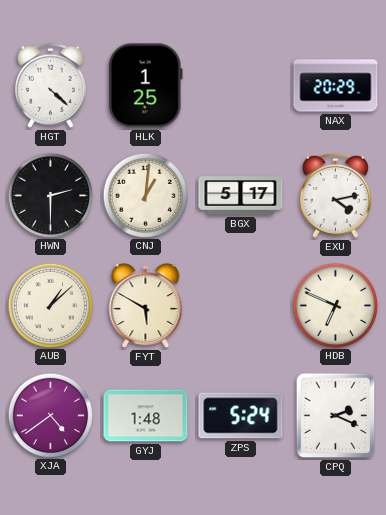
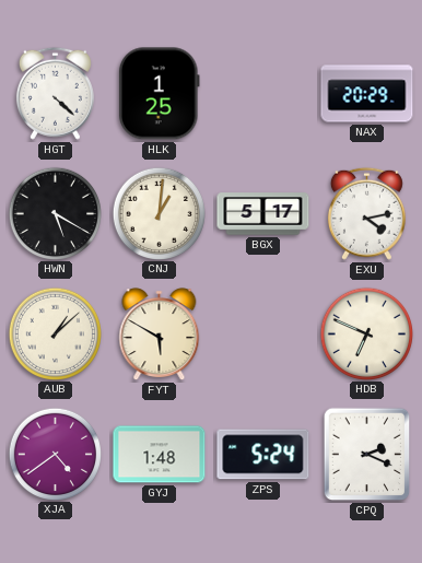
HWN: 2:30 -> 5:20 (55, 213)
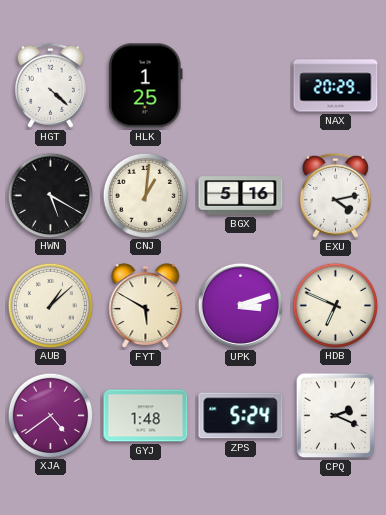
BGX: 5:17 -> 5:16 (241, 196)
UPK: none -> 3:12 (240, 305)
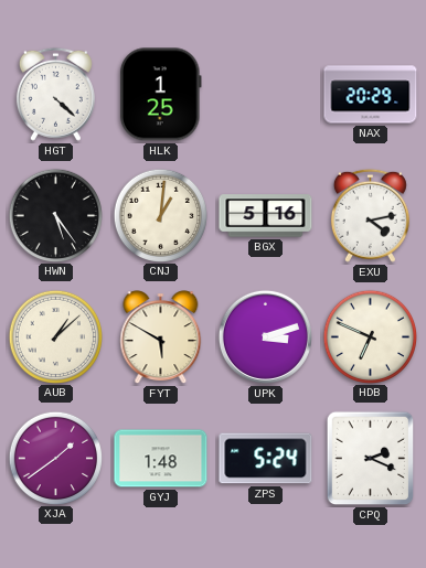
HWN: 5:20 -> 5:24 (55, 215)
XJA: 4:39 -> 1:39 (55, 458)
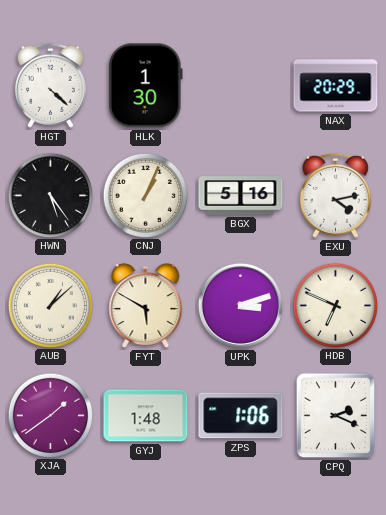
HLK: 1:25 -> 1:30 (145, 86)
CNJ: 1:01 -> 1:04 (145, 195)
ZPS: 5:24 -> 1:06 (241, 416)
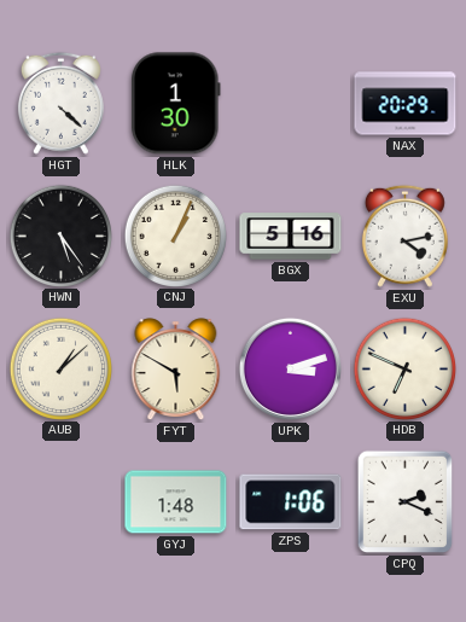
XJA: 1:39 -> none (50, 415)
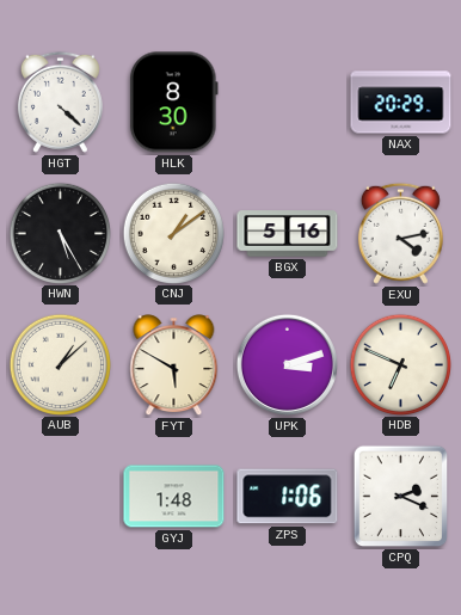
HLK: 1:30 -> 8:30 (173, 103)
HWN: 5:24 -> 5:25 (60, 233)
CNJ: 1:04 -> 1:09 (173, 233)
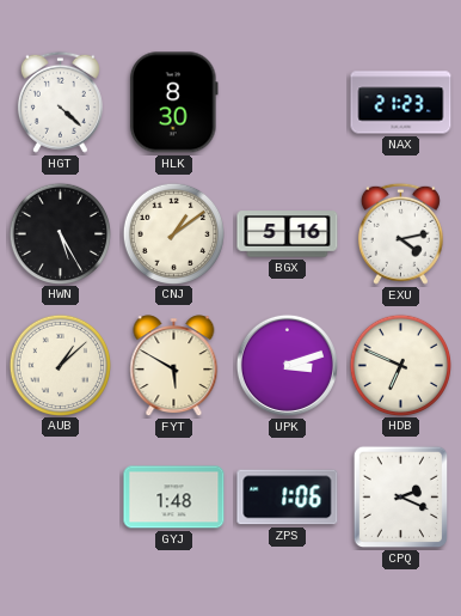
NAX: 20:29 -> 21:23 (401, 103)
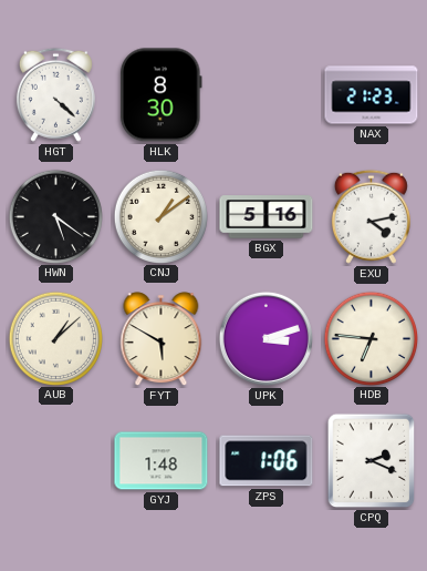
HWN: 5:25 -> 5:21 (55, 216)
HDB: 6:49 -> 6:46 (371, 338)
